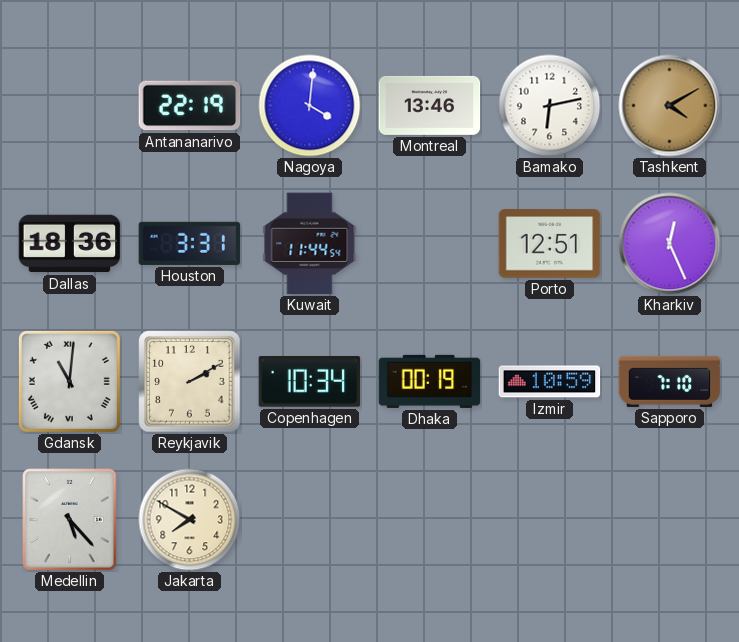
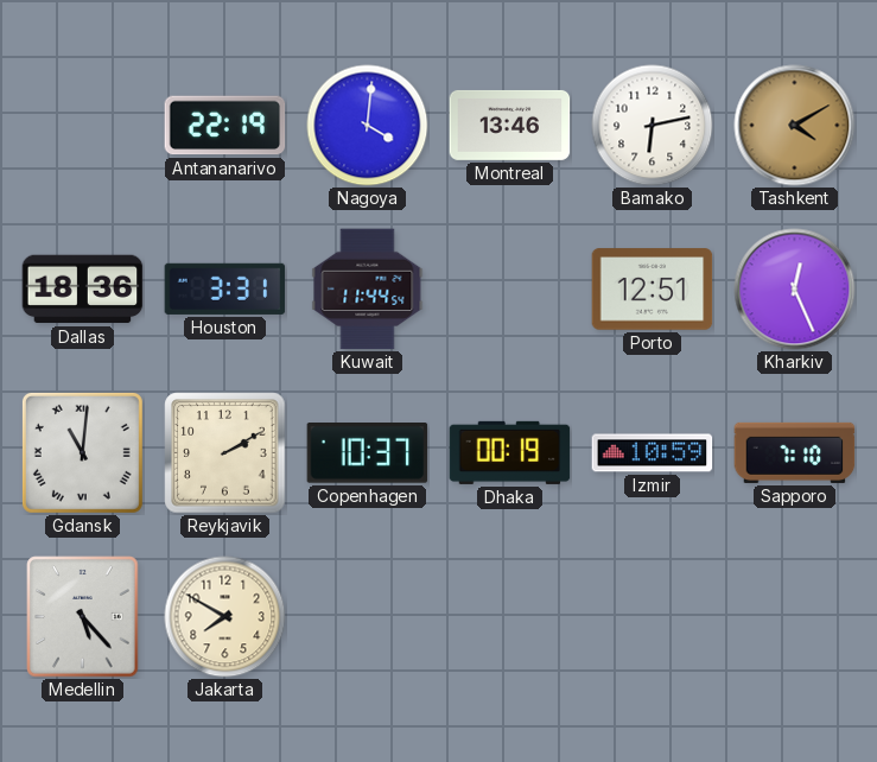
Copenhagen: 10:34 -> 10:37 (368, 453)
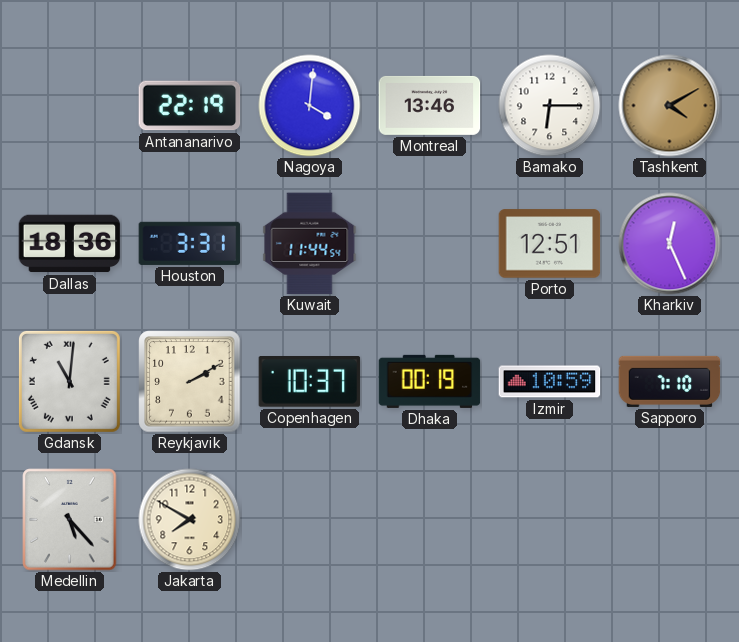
Bamako: 6:13 -> 6:15 (550, 106)
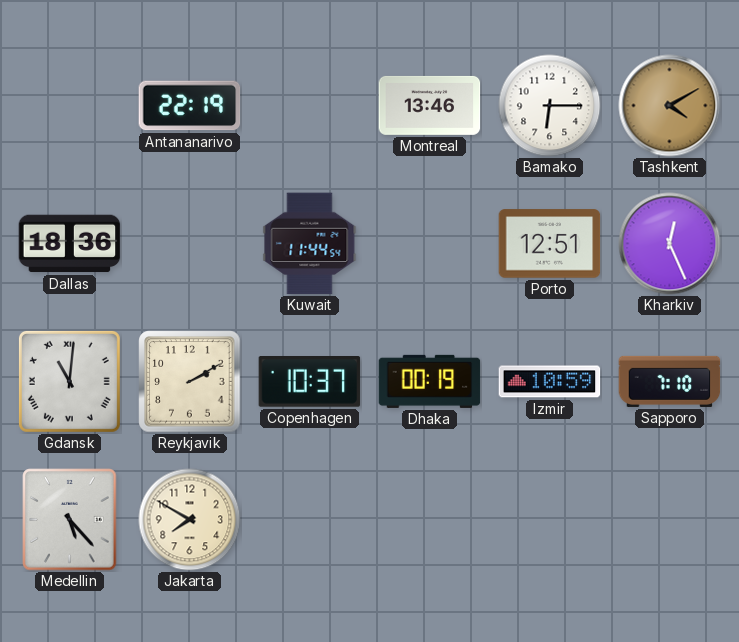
Nagoya: 4:01 -> none (310, 106)
Houston: 3:31 -> none (190, 243)
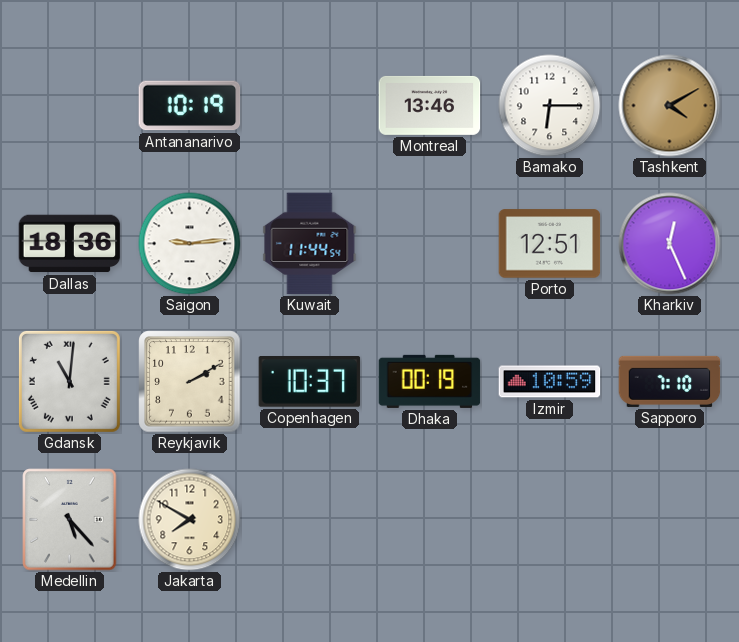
Antananarivo: 22:19 -> 10:19 (190, 106)
Saigon: none -> 9:14 (190, 244)
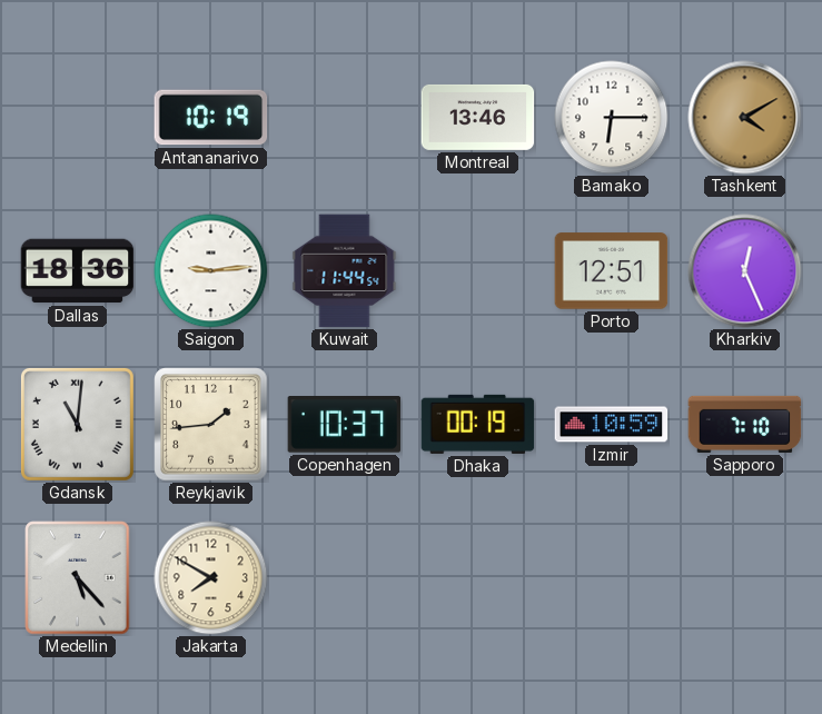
Reykjavik: 2:10 -> 1:44 (211, 425)
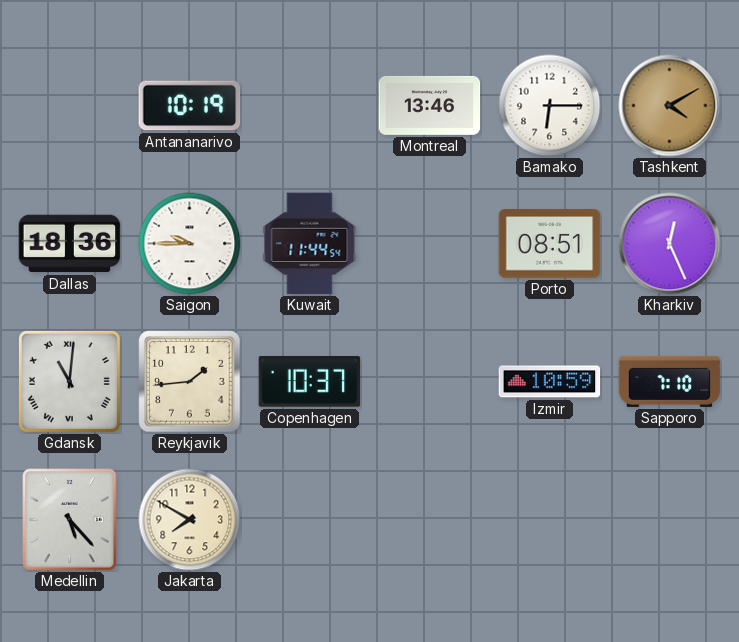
Saigon: 9:14 -> 9:45 (190, 244)
Porto: 12:51 -> 08:51 (550, 244)
Dhaka: 00:19 -> none (478, 424)
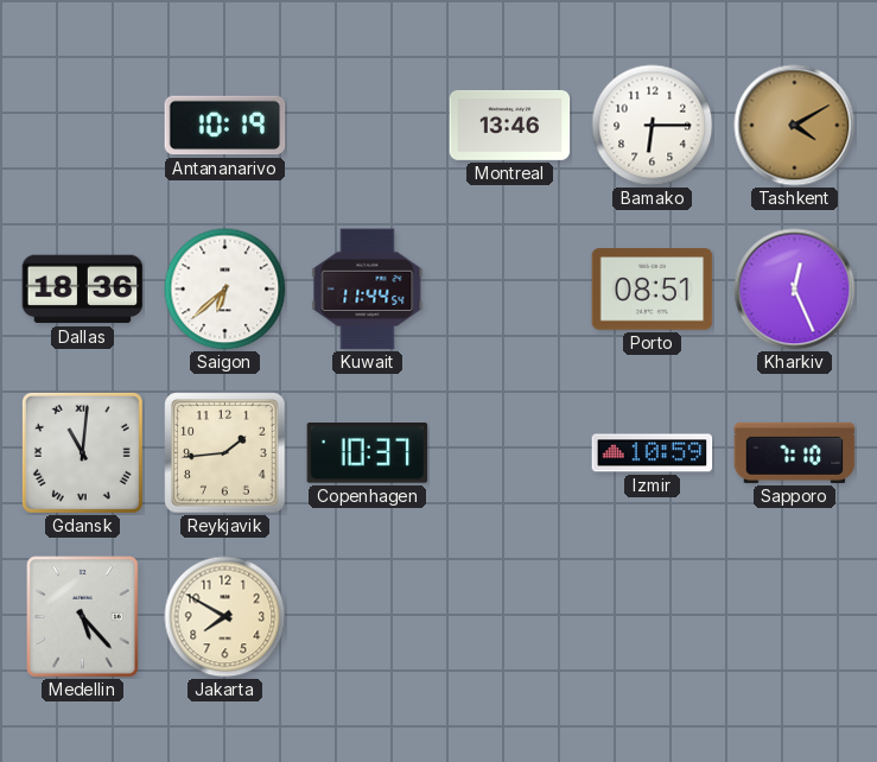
Saigon: 9:45 -> 6:38 (225, 290)
